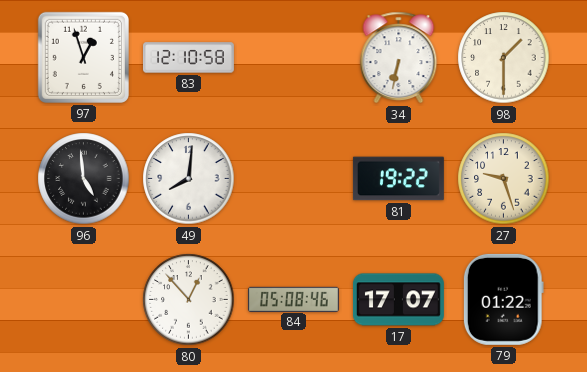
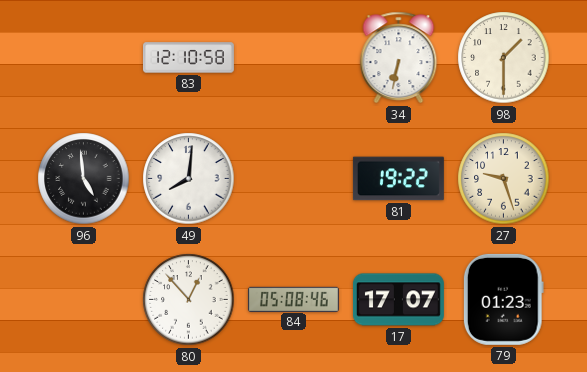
97: 12:57 -> none (83, 57)
79: 01:22 -> 01:23 (503, 299)
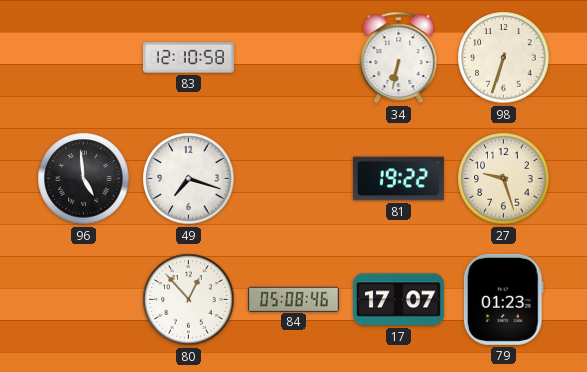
98: 1:30 -> 6:33 (504, 58)
49: 8:01 -> 7:18 (189, 179)
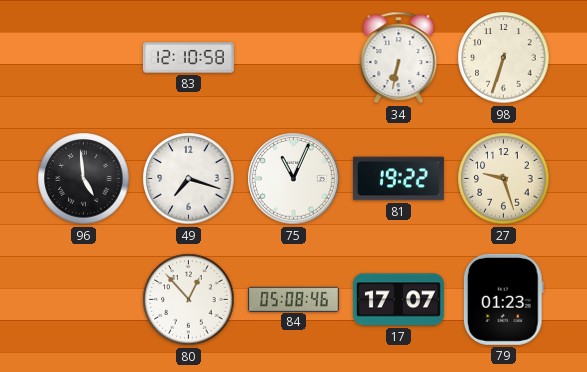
75: none -> 11:04 (294, 179)
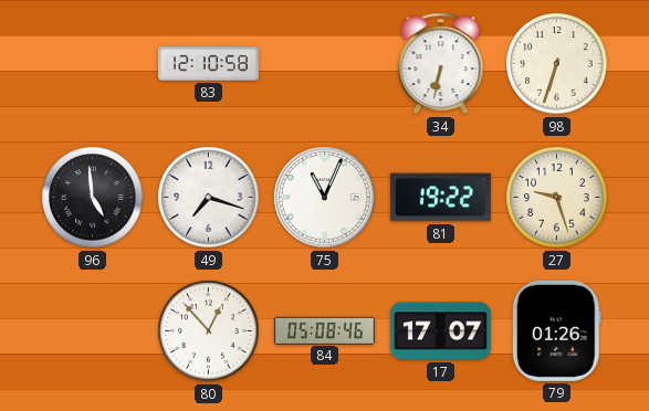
79: 01:23 -> 01:26 (556, 330)
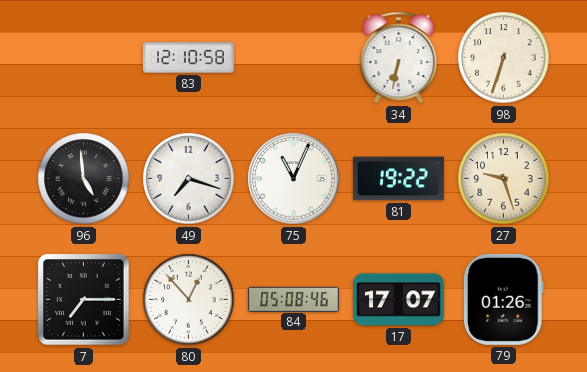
7: none -> 7:15 (84, 300)
